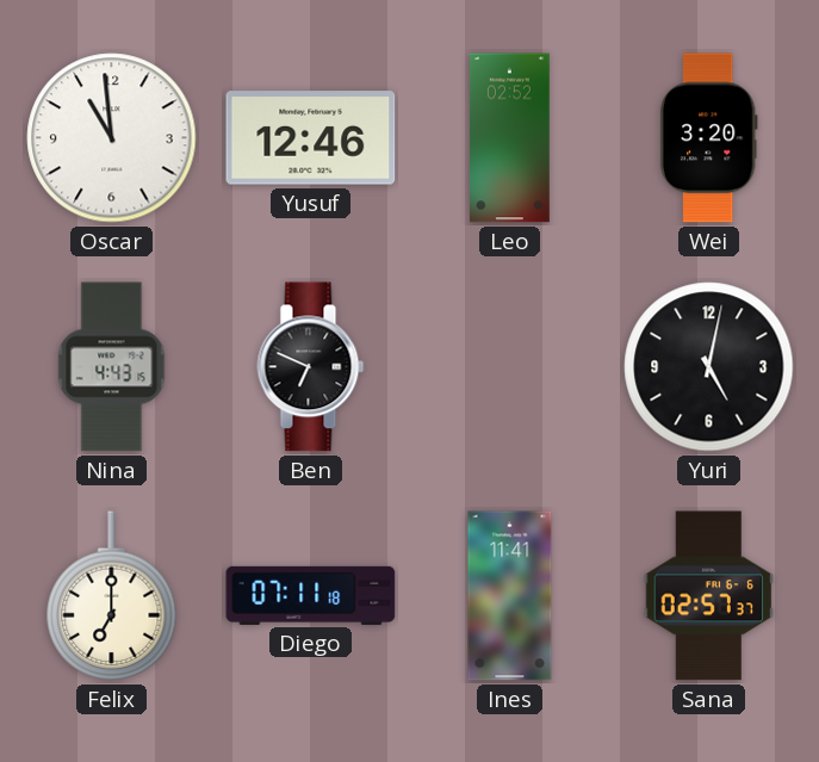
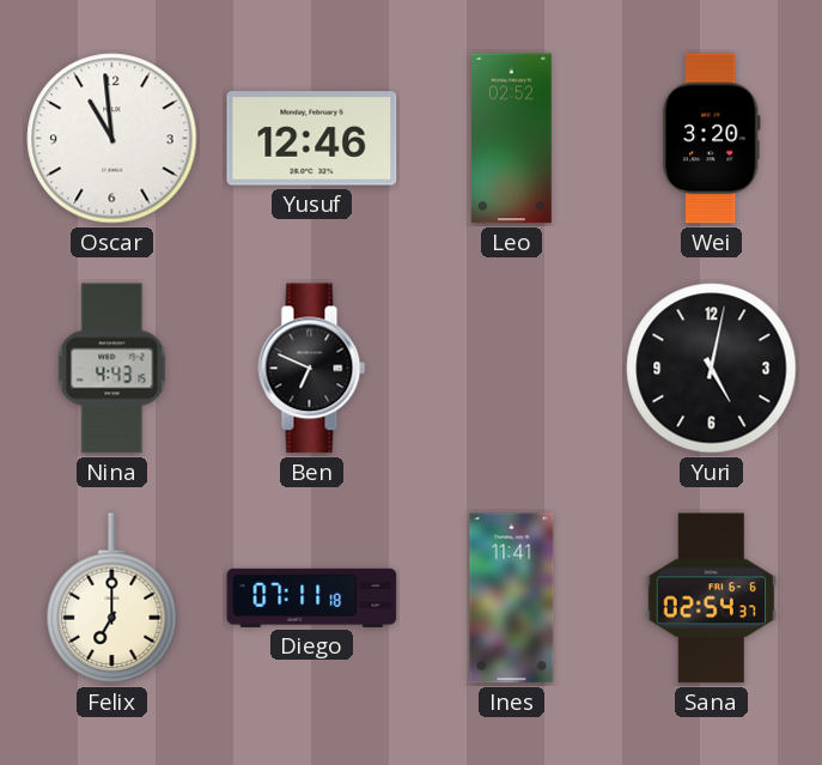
Sana: 02:57 -> 02:54 (712, 599)
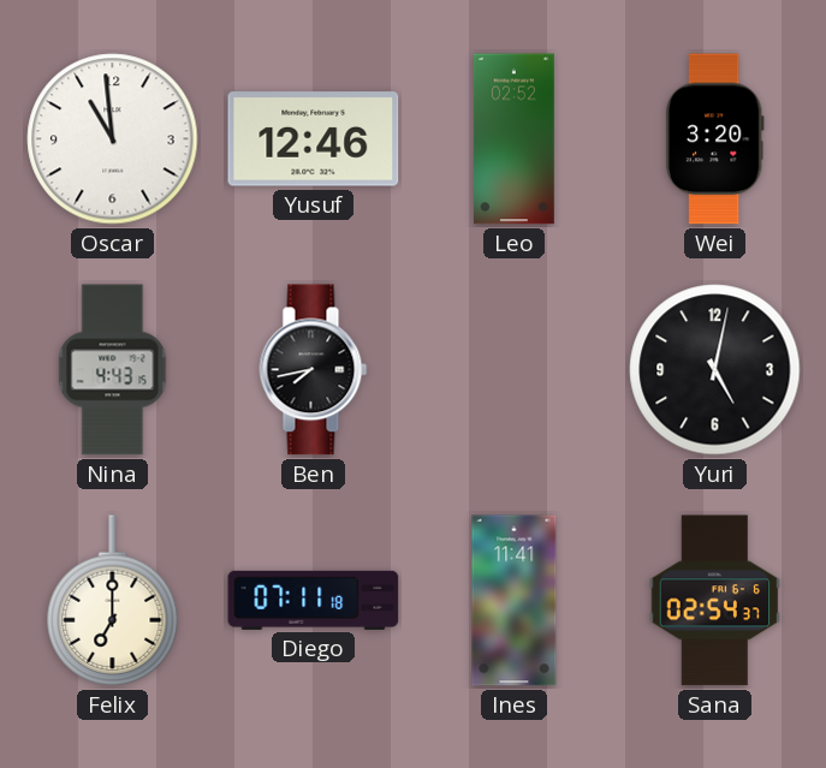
Ben: 6:49 -> 7:43 (314, 370)
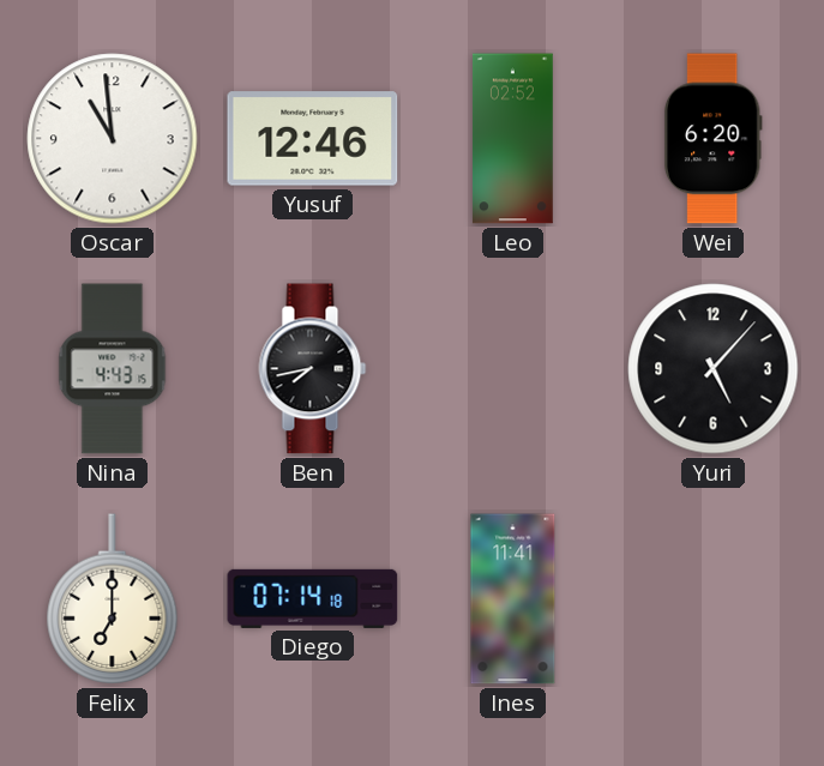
Wei: 3:20 -> 6:20 (712, 139)
Yuri: 5:02 -> 5:07 (714, 369)
Diego: 07:11 -> 07:14 (313, 598)
Sana: 02:54 -> none (715, 601)
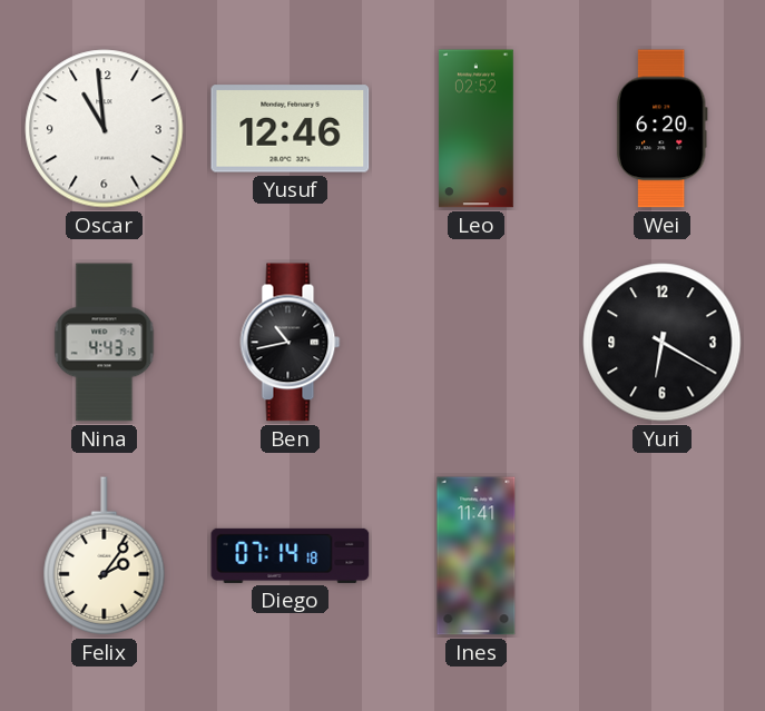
Ben: 7:43 -> 10:43 (291, 343)
Yuri: 5:07 -> 6:20 (663, 343)
Felix: 7:00 -> 2:06 (105, 556)
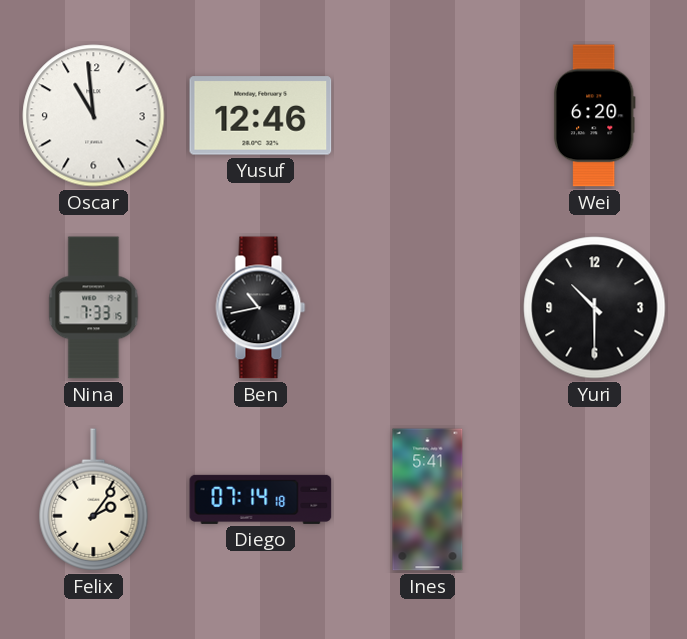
Leo: 02:52 -> none (477, 129)
Nina: 4:43 -> 7:33 (94, 308)
Yuri: 6:20 -> 10:30 (595, 308)
Ines: 11:41 -> 5:41 (428, 500)
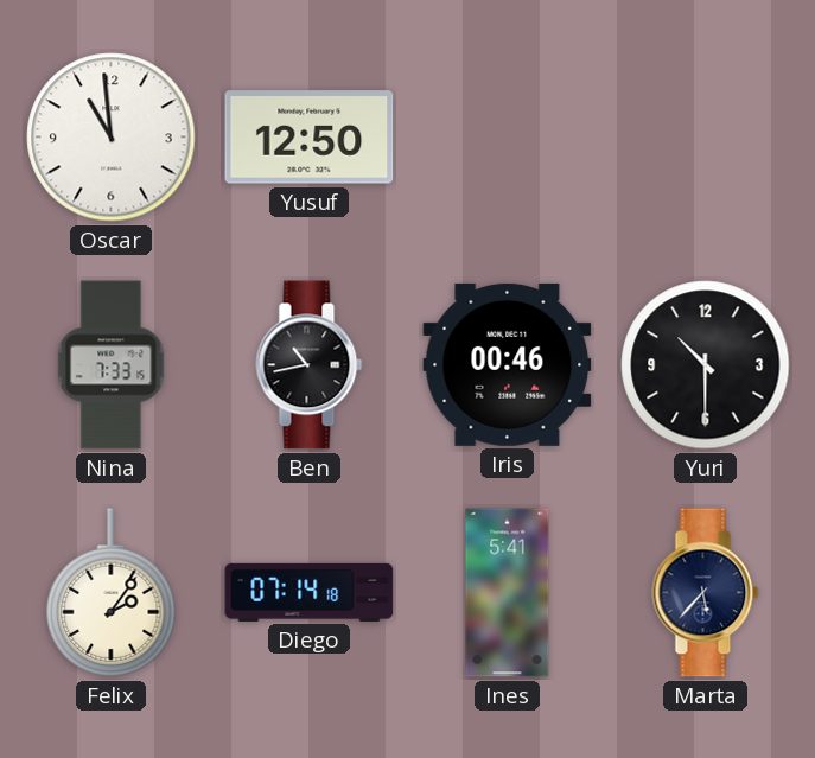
Yusuf: 12:46 -> 12:50 (310, 138)
Wei: 6:20 -> none (594, 116)
Iris: none -> 00:46 (508, 364)
Marta: none -> 5:37 (706, 593)
